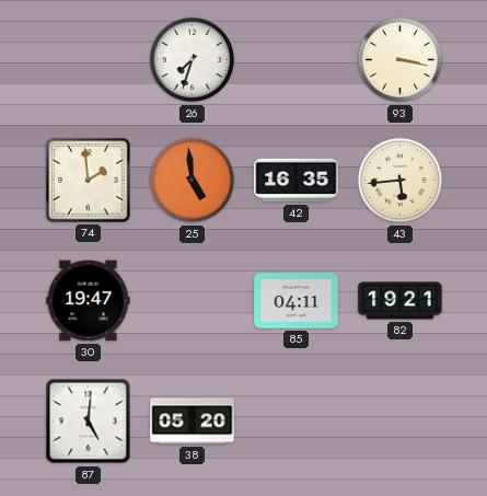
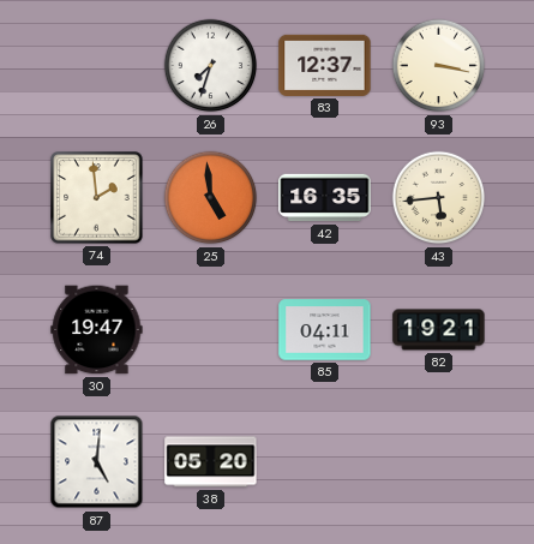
83: none -> 12:37 (325, 65)
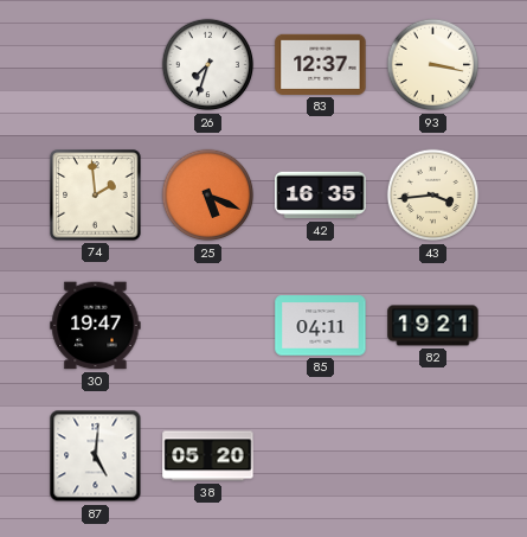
25: 4:59 -> 5:19 (208, 196)
43: 5:44 -> 3:44 (433, 196)
